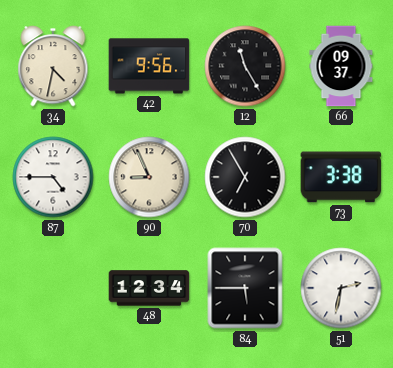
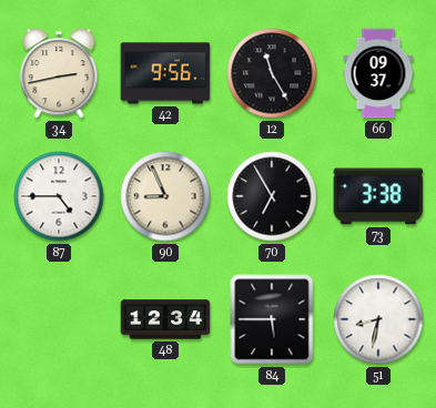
34: 4:32 -> 2:43 (59, 73)
51: 2:32 -> 8:32 (378, 319)
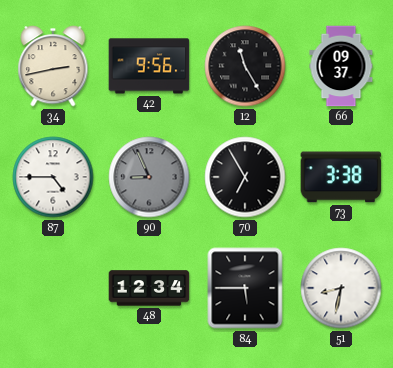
90 dial: cream -> grey (149, 177)
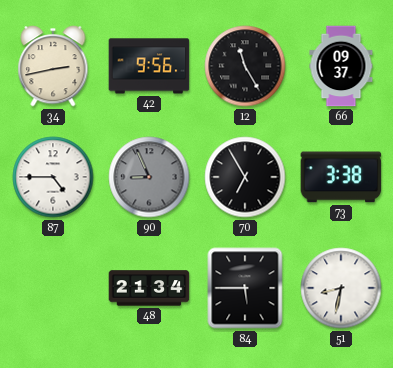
48: 12:34 -> 21:34 (149, 288)
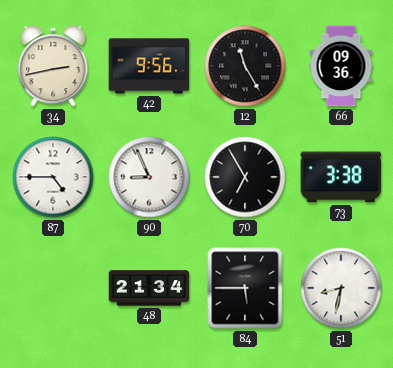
66: 09:37 -> 09:36 (341, 66)
90 dial: grey -> white (149, 177)
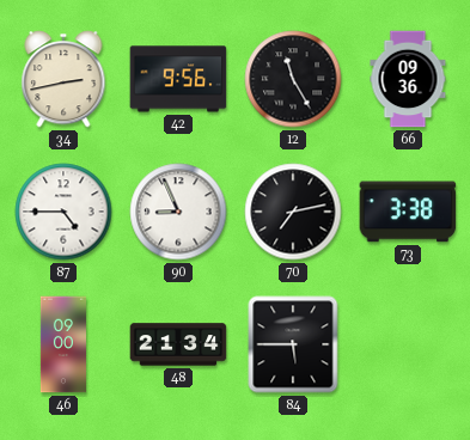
70: 6:55 -> 7:13 (293, 212)
46: none -> 09:00 (62, 344)
51: 8:32 -> none (341, 288)
